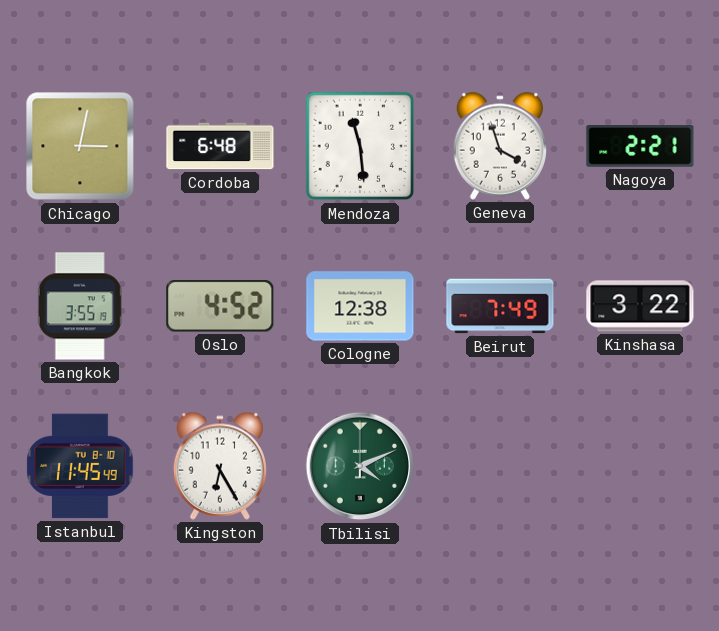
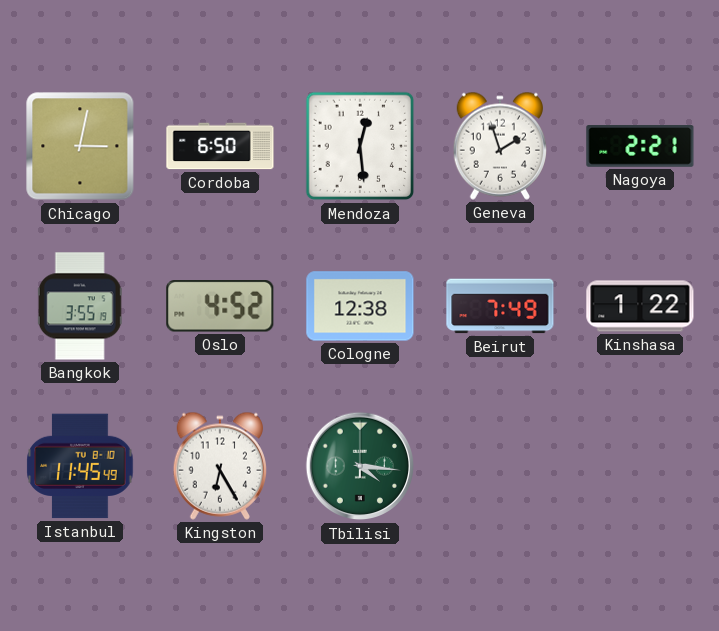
Cordoba: 6:48 -> 6:50 (220, 146)
Mendoza: 11:29 -> 12:29 (360, 146)
Geneva: 3:57 -> 1:57 (499, 146)
Kinshasa: 3:22 -> 1:22 (640, 306)
Tbilisi: 4:11 -> 4:16 (360, 466)
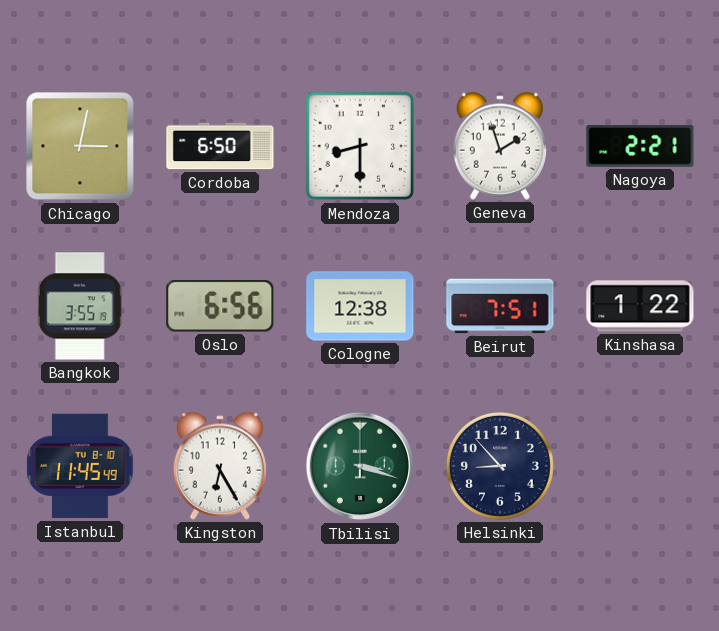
Mendoza: 12:29 -> 8:30 (360, 146)
Oslo: 4:52 -> 6:56 (220, 307)
Beirut: 7:49 -> 7:51 (500, 306)
Tbilisi: 4:16 -> 3:18 (360, 466)
Helsinki: none -> 8:53 (500, 466)
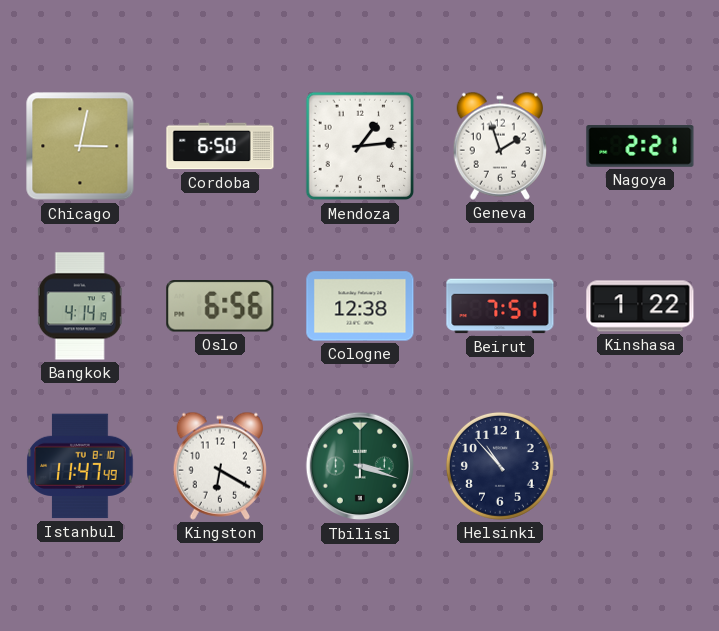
Mendoza: 8:30 -> 1:14 (360, 146)
Bangkok: 3:55 -> 4:14 (80, 306)
Istanbul: 11:45 -> 11:47 (80, 466)
Kingston: 6:25 -> 6:20 (219, 466)
Helsinki: 8:53 -> 10:53 (500, 466)
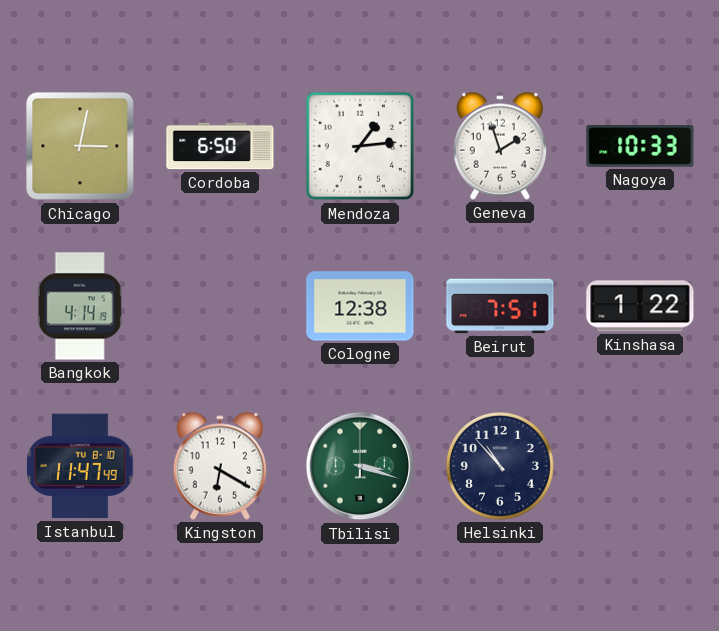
Nagoya: 2:21 -> 10:33 (640, 147)
Oslo: 6:56 -> none (220, 307)
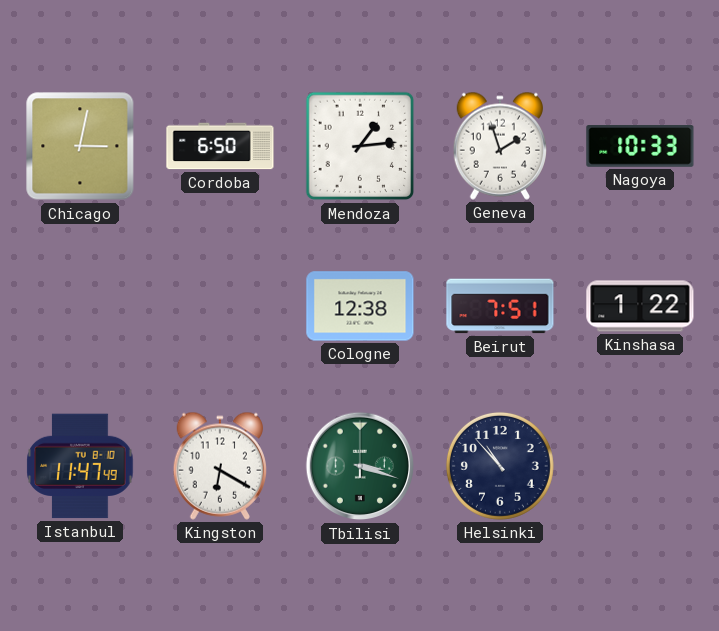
Bangkok: 4:14 -> none (80, 306)
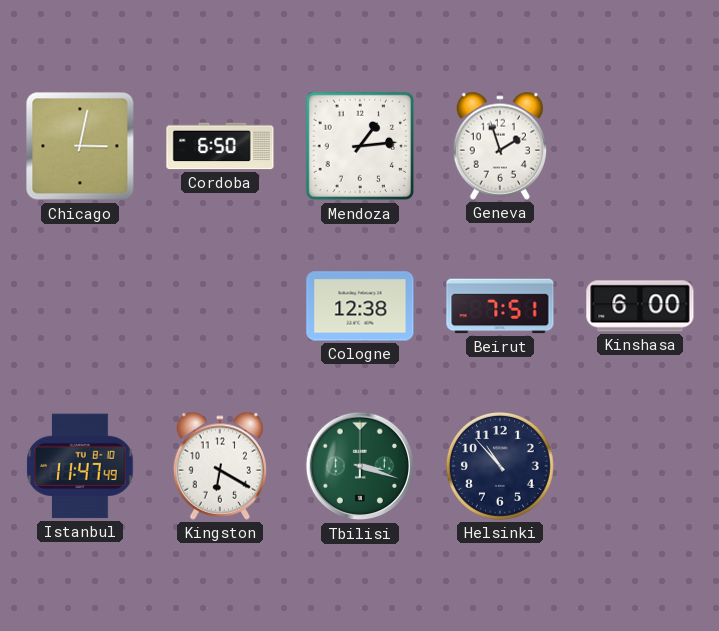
Nagoya: 10:33 -> none (640, 147)
Kinshasa: 1:22 -> 6:00 (640, 306)
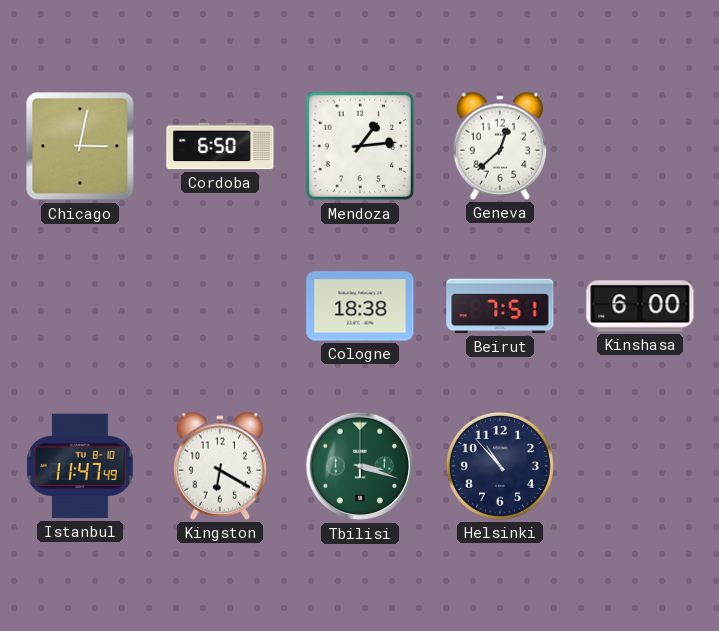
Geneva: 1:57 -> 12:38 (499, 146)
Cologne: 12:38 -> 18:38 (360, 306)
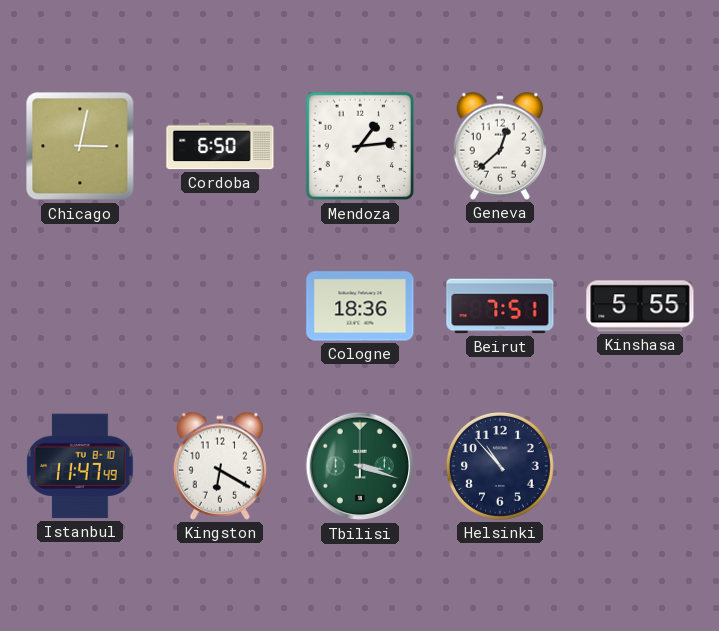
Cologne: 18:38 -> 18:36 (360, 306)
Kinshasa: 6:00 -> 5:55 (640, 306)
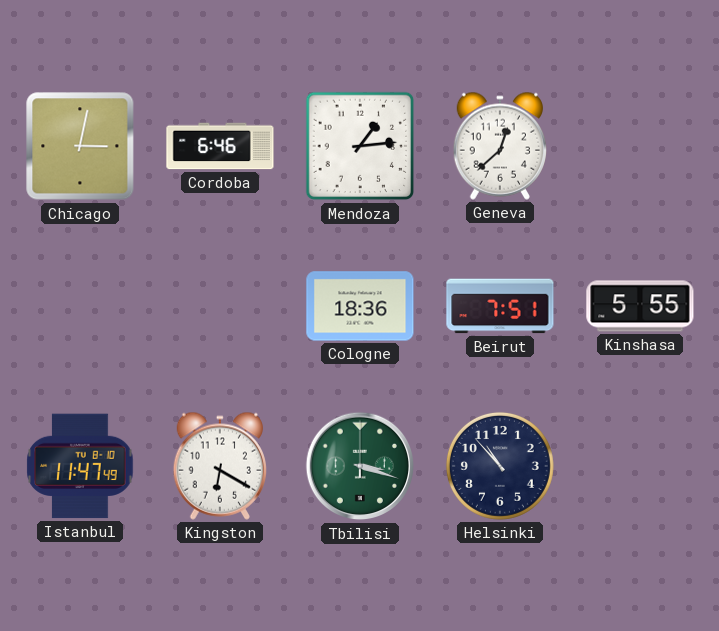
Cordoba: 6:50 -> 6:46 (220, 146)
